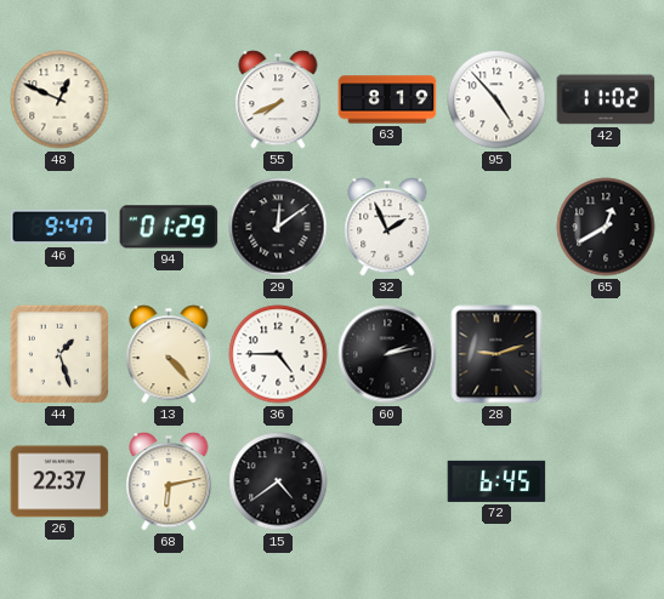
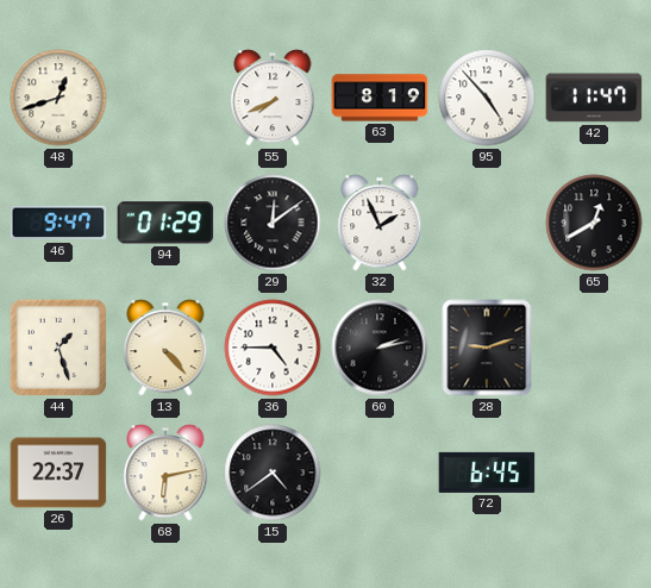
48: 12:49 -> 12:42 (58, 98)
42: 11:02 -> 11:47 (594, 98)
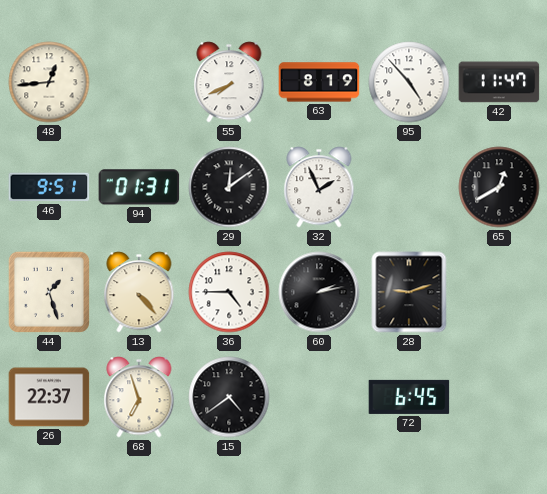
48: 12:42 -> 12:44 (49, 82)
46: 9:47 -> 9:51 (49, 187)
94: 01:29 -> 01:31 (139, 187)
68: 6:13 -> 6:57 (139, 397)
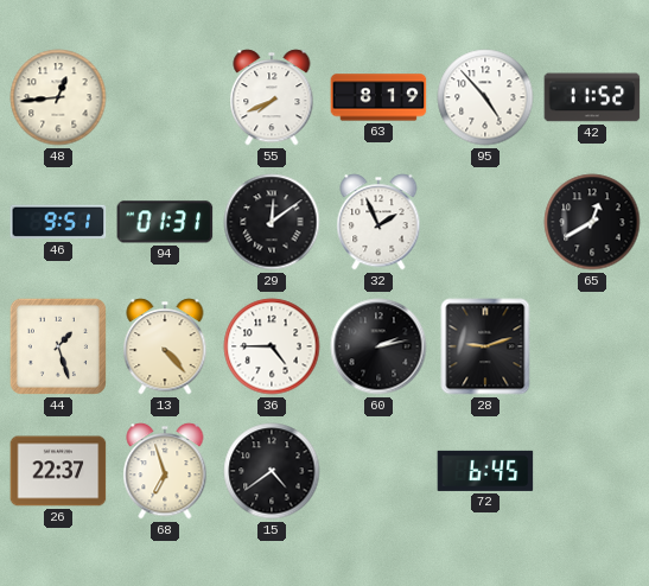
42: 11:47 -> 11:52 (592, 97)
